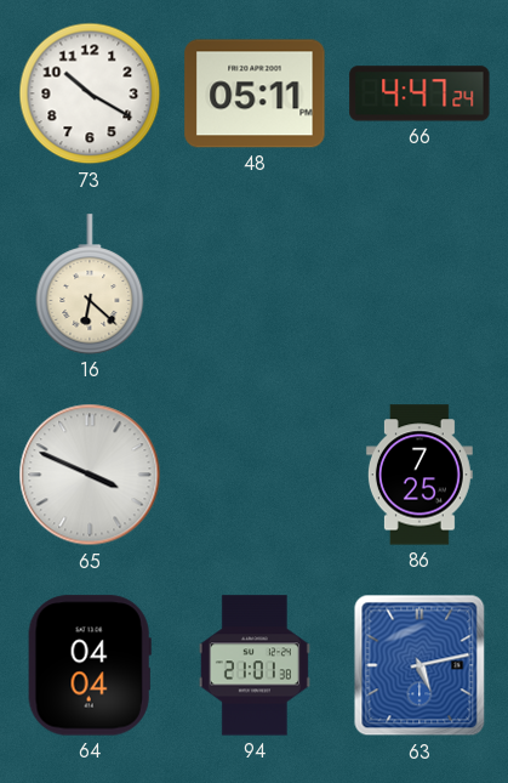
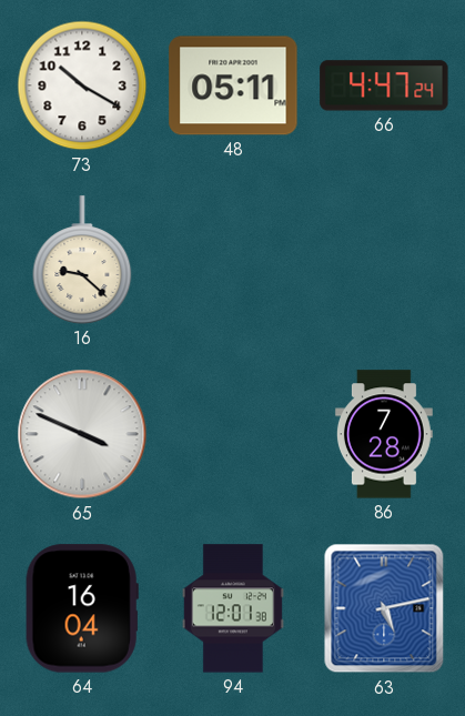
16: 6:22 -> 9:22 (82, 260)
86: 7:25 -> 7:28 (384, 434)
64: 04:04 -> 16:04 (82, 608)
94: 21:01 -> 12:01 (233, 608)
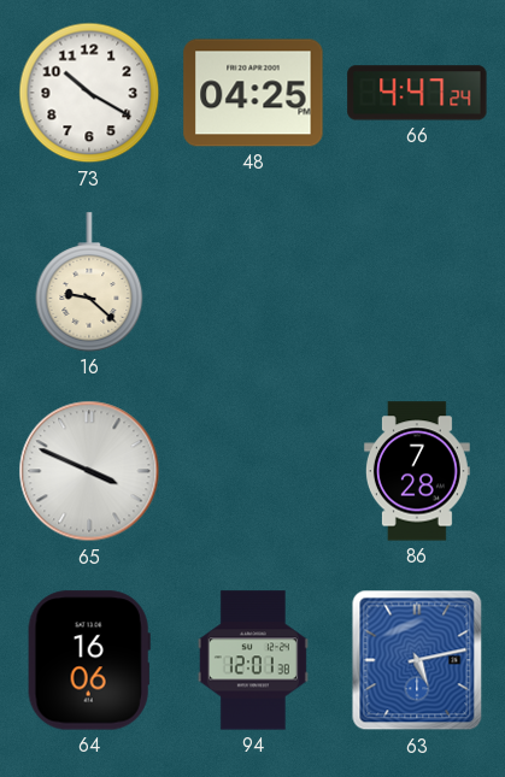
48: 05:11 -> 04:25 (253, 93)
64: 16:04 -> 16:06 (89, 660)
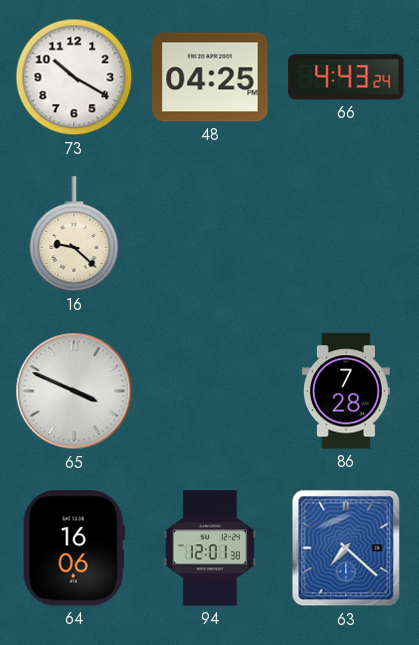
66: 4:47 -> 4:43 (346, 77)
63: 5:13 -> 7:22 (346, 548)
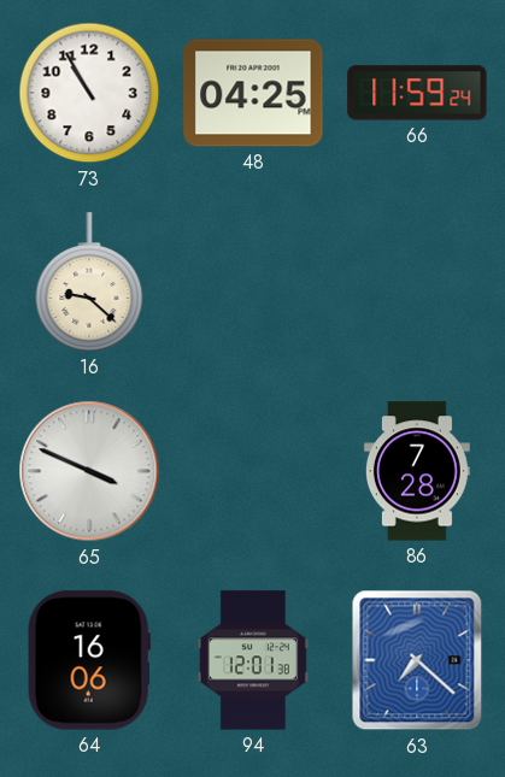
73: 10:20 -> 10:55 (89, 93)
66: 4:43 -> 11:59 (417, 93)
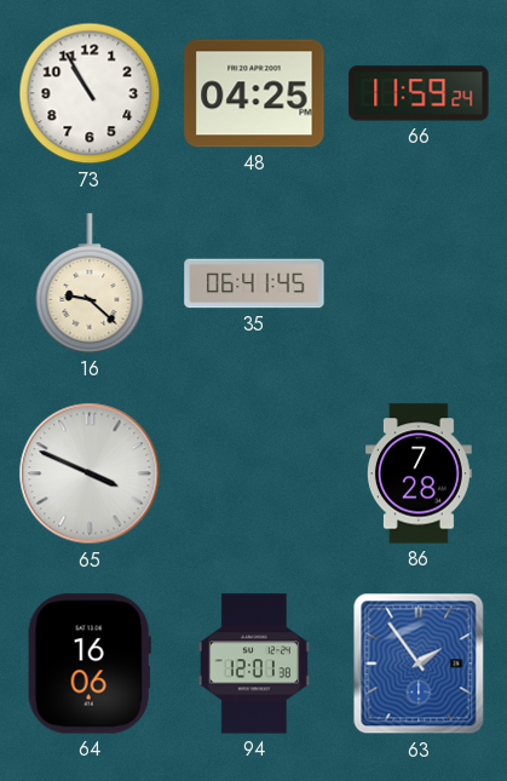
35: none -> 06:41 (254, 283)
63: 7:22 -> 1:54 (419, 664)
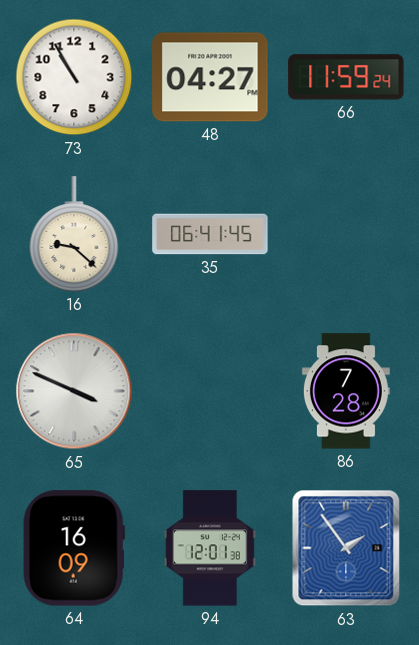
48: 04:25 -> 04:27 (210, 77)
64: 16:06 -> 16:09 (74, 548)
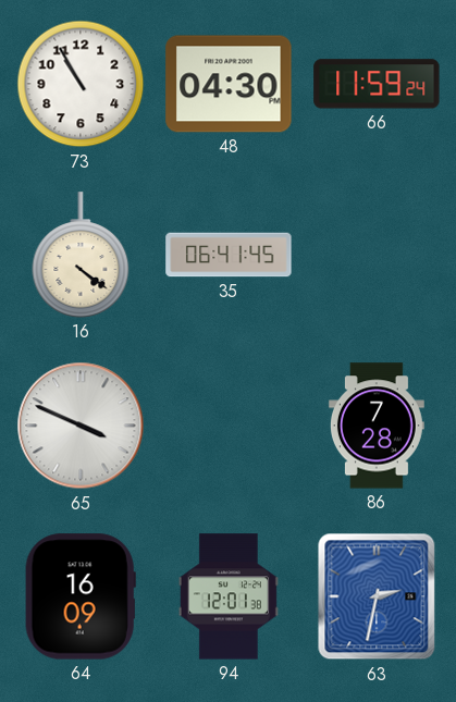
48: 04:27 -> 04:30 (229, 84)
16: 9:22 -> 4:21 (81, 255)
63: 1:54 -> 2:32 (377, 596)
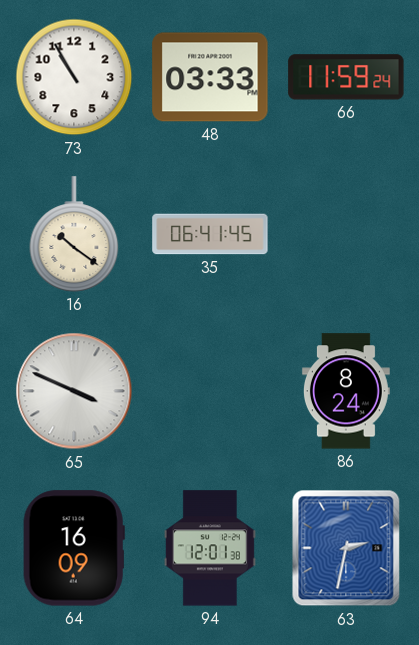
48: 04:30 -> 03:33 (210, 77)
16: 4:21 -> 10:21 (74, 234)
86: 7:28 -> 8:24 (346, 391)
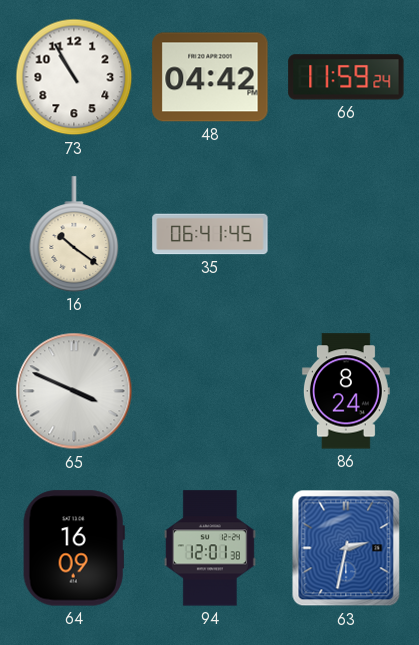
48: 03:33 -> 04:42 (210, 77)
